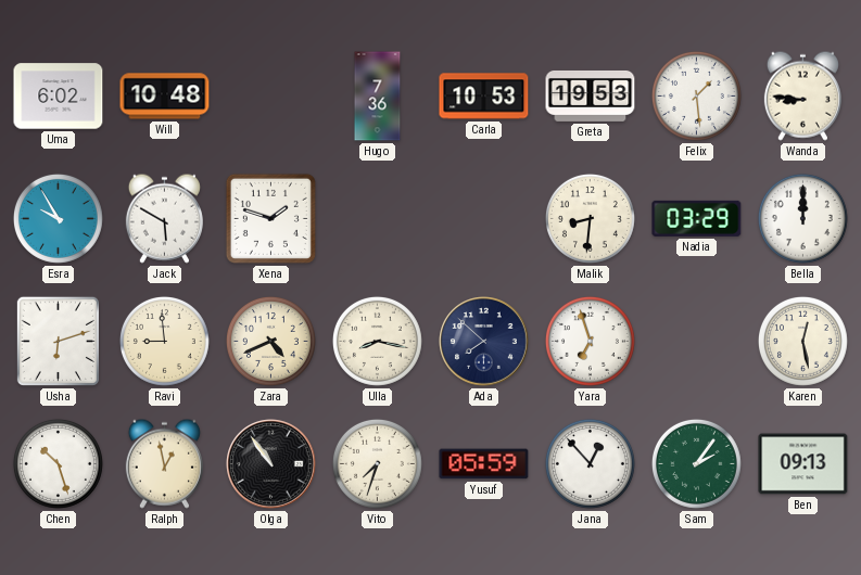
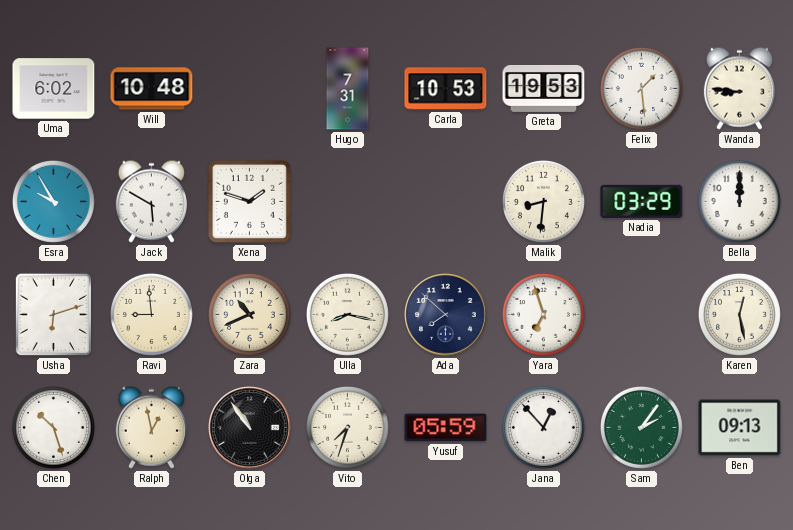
Hugo: 7:36 -> 7:31 (348, 89)
Zara: 4:41 -> 10:41 (249, 314)
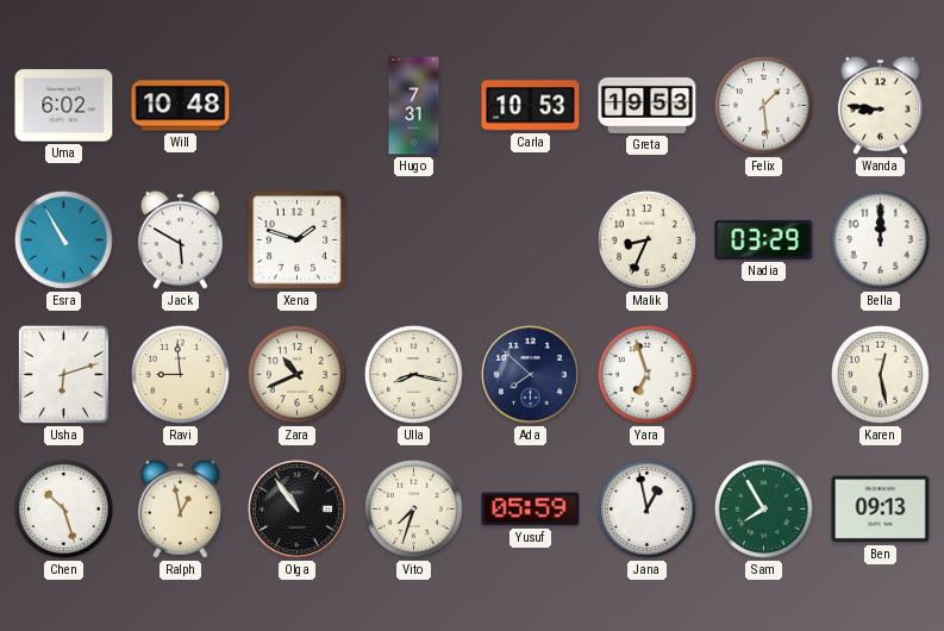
Esra: 9:55 -> 10:55 (63, 239)
Malik: 8:31 -> 8:34 (646, 239)
Jana: 12:53 -> 12:58 (646, 508)
Sam: 2:06 -> 7:55 (763, 508)
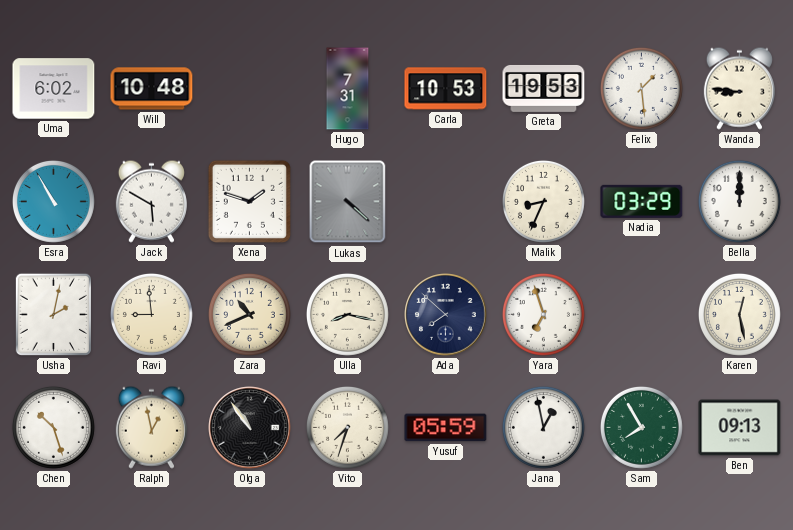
Lukas: none -> 4:22 (348, 202)
Usha: 6:12 -> 2:02 (53, 314)
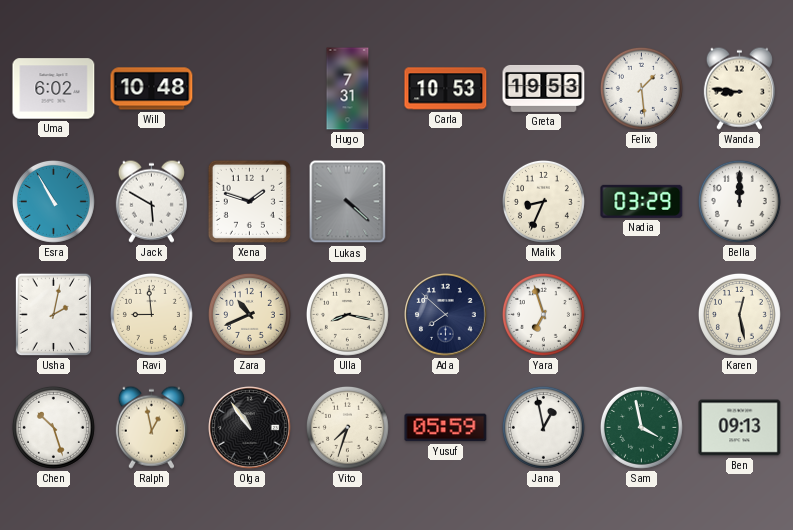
Sam: 7:55 -> 3:58 (641, 427)
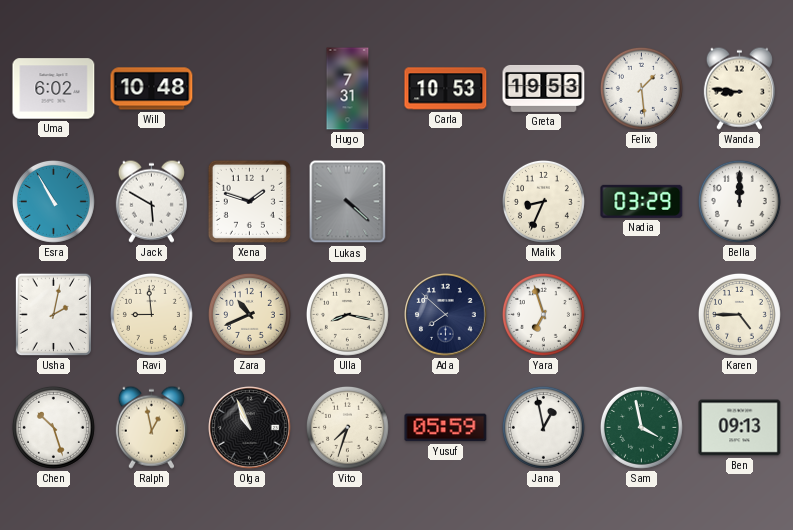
Karen: 12:28 -> 4:45 (739, 314)
Olga: 10:54 -> 10:56 (250, 428)
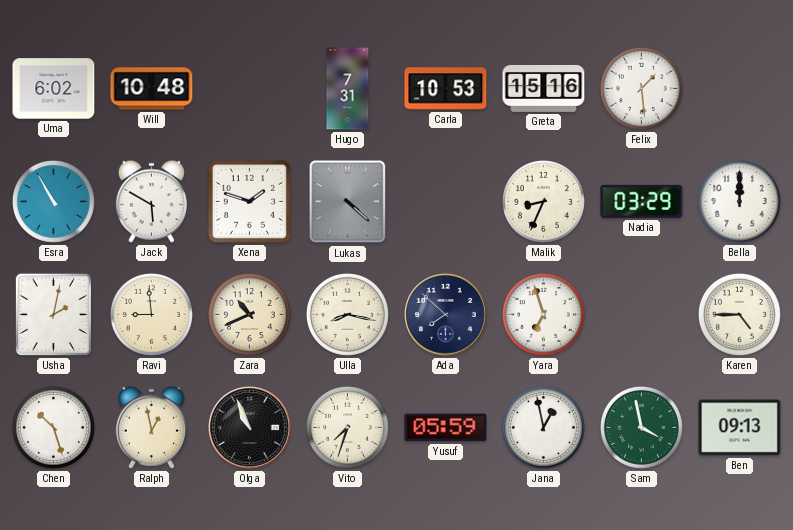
Greta: 19:53 -> 15:16 (544, 88)
Wanda: 8:46 -> none (739, 88)
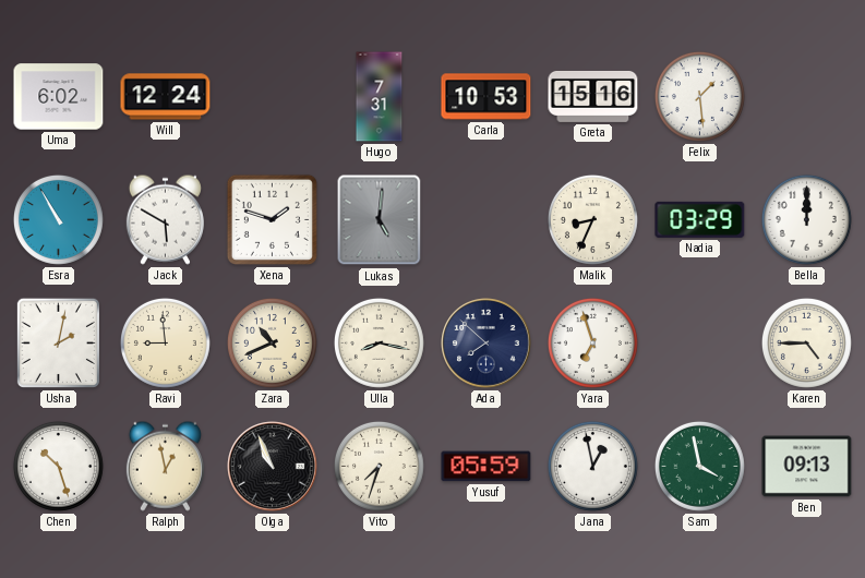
Will: 10:48 -> 12:24 (166, 97)
Lukas: 4:22 -> 5:01 (380, 220)
